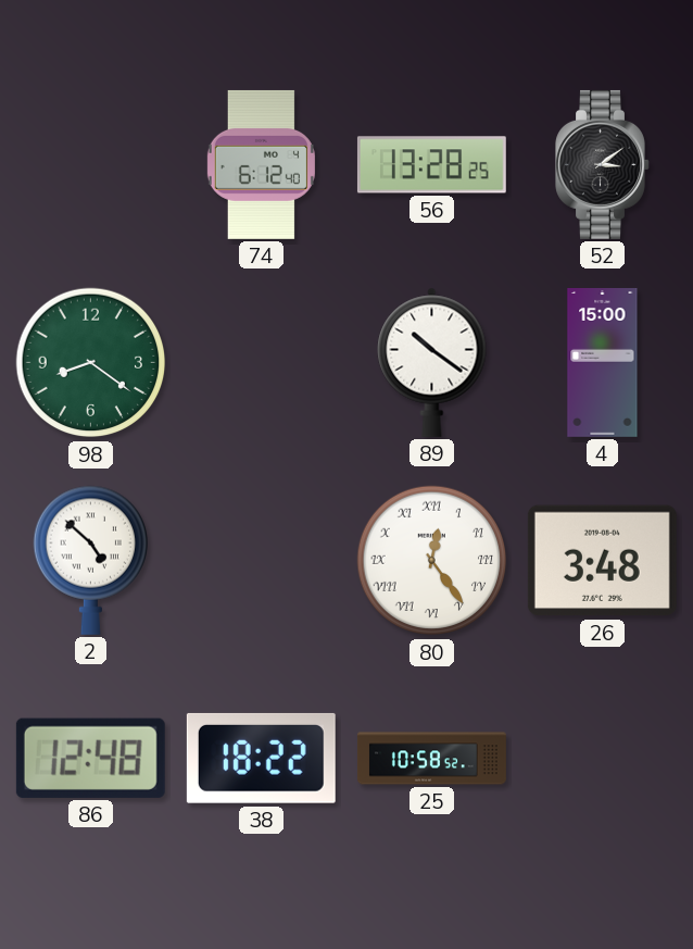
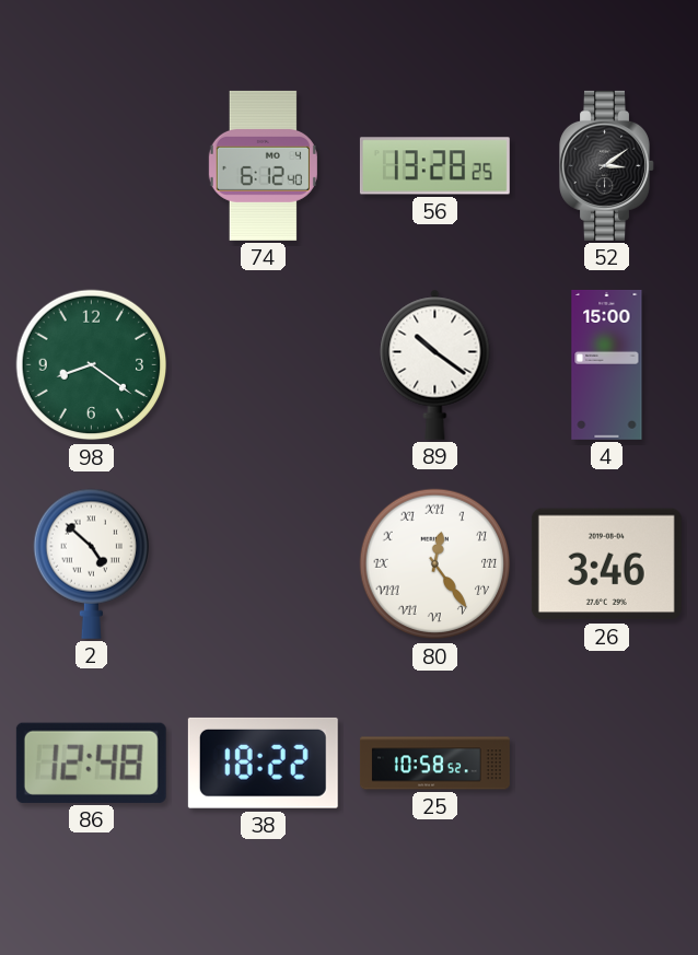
26: 3:48 -> 3:46 (606, 564)
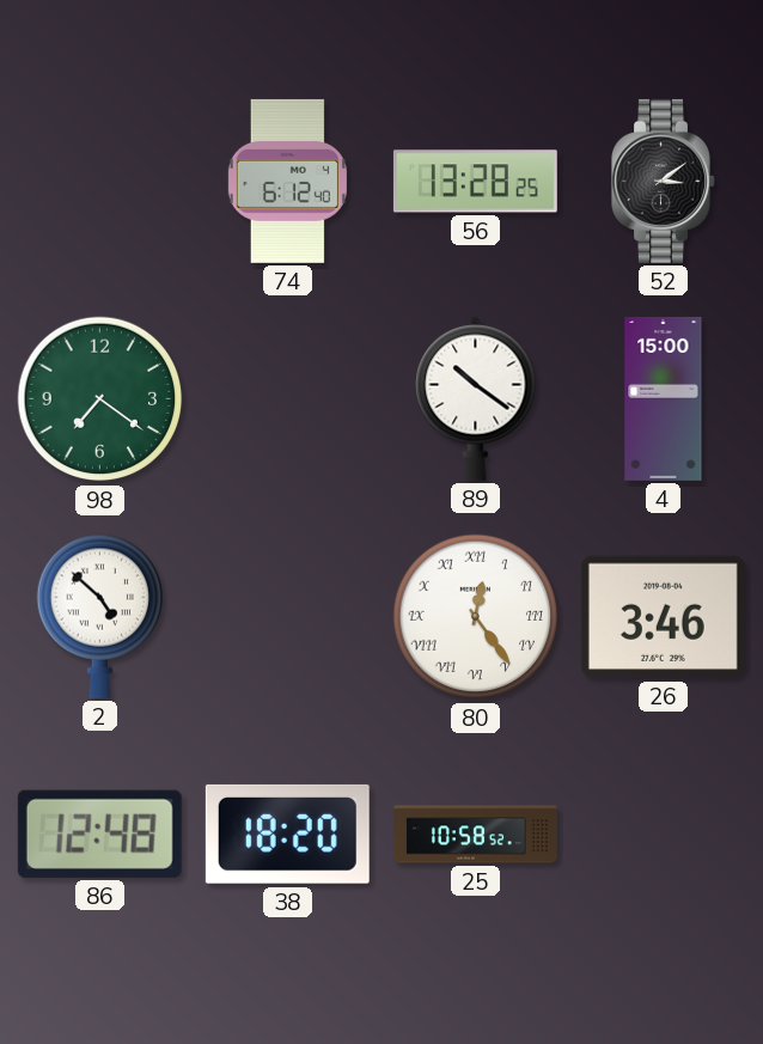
98: 8:21 -> 7:21 (100, 399)
38: 18:22 -> 18:20 (287, 834)
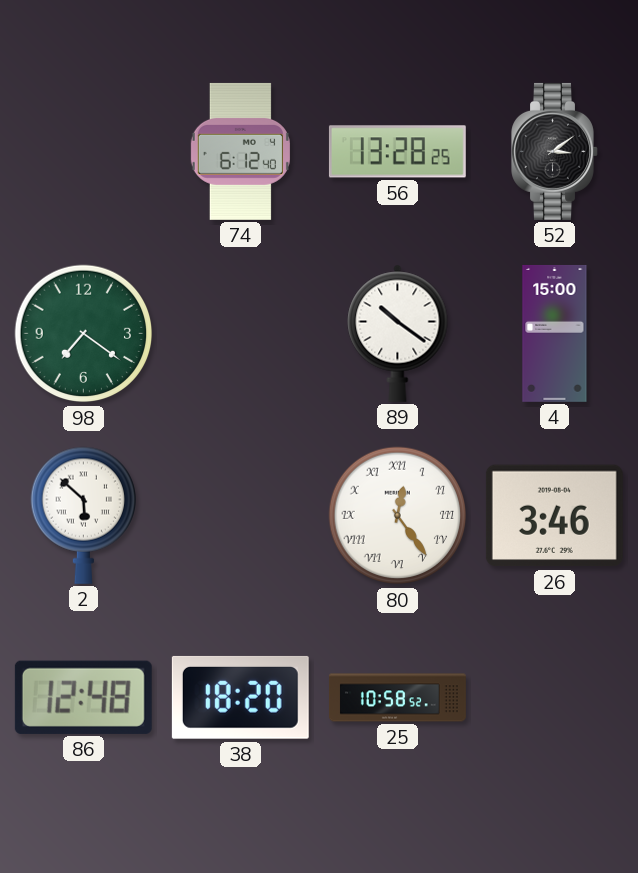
2: 4:52 -> 5:52 (83, 515)
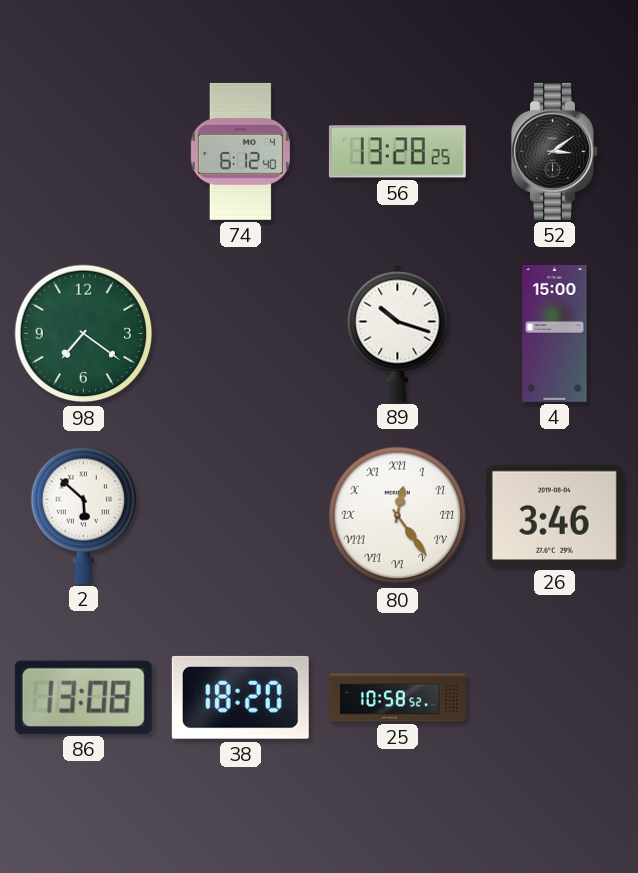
89: 10:21 -> 10:18 (398, 333)
86: 12:48 -> 13:08 (83, 697)
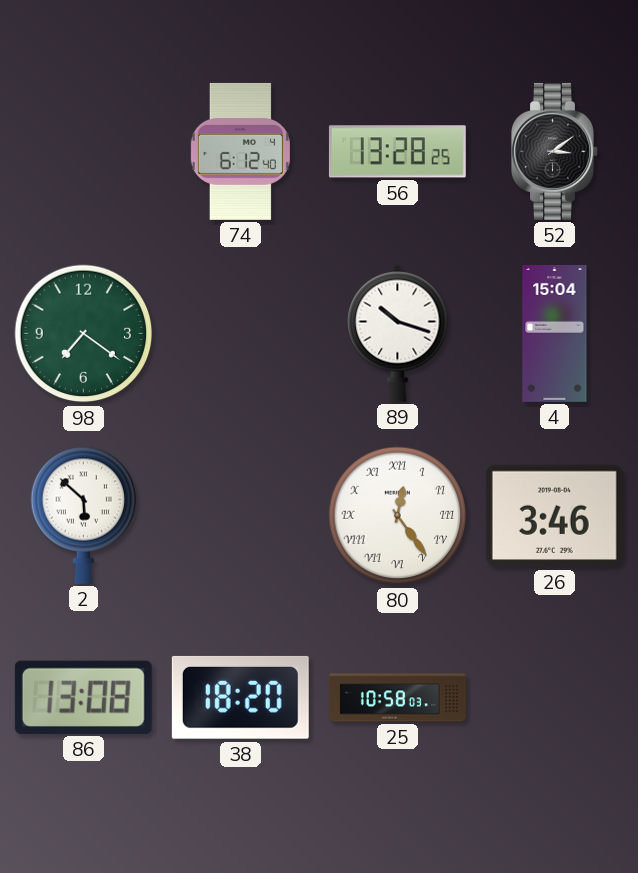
4: 15:00 -> 15:04 (555, 333)
25: 10:58:52 -> 10:58:03 (397, 698)
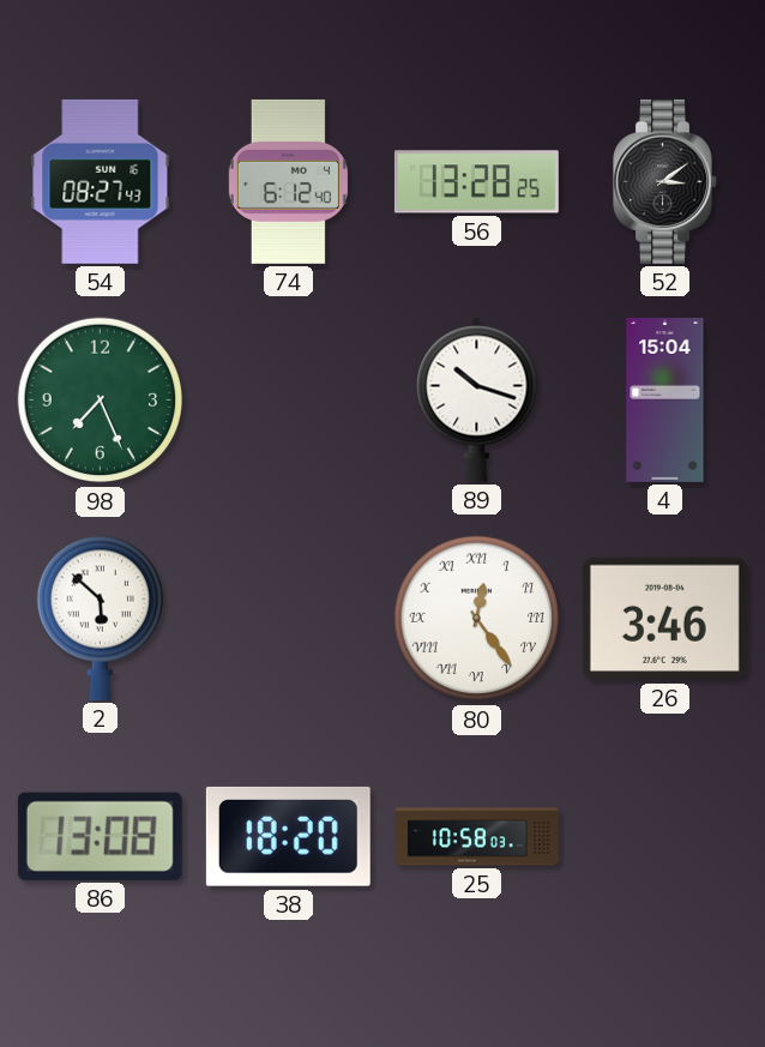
54: none -> 08:27 (101, 181)
98: 7:21 -> 7:26 (101, 401)
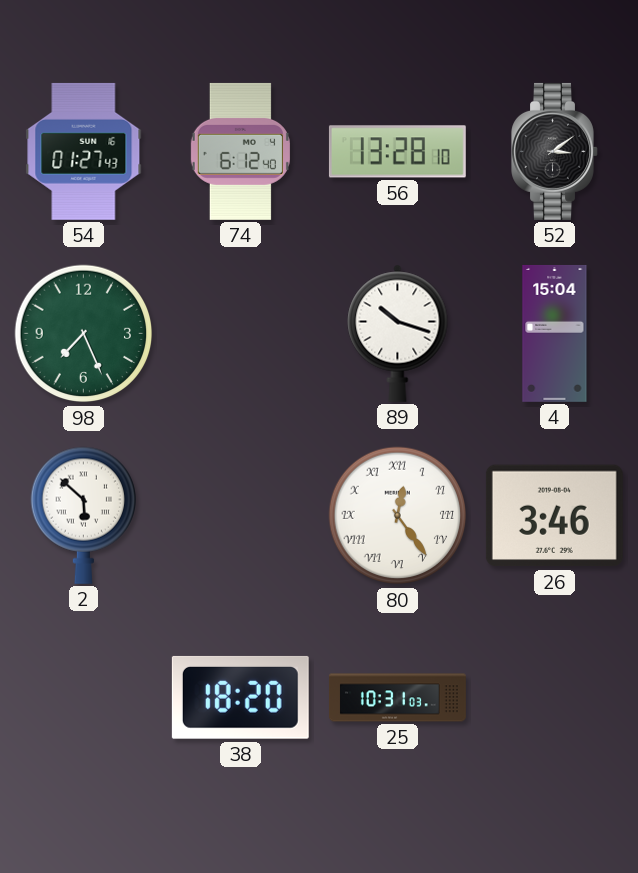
54: 08:27 -> 01:27 (84, 151)
56: 13:28:25 -> 13:28:10 (397, 152)
86: 13:08 -> none (100, 836)
25: 10:58 -> 10:31 (397, 698)
